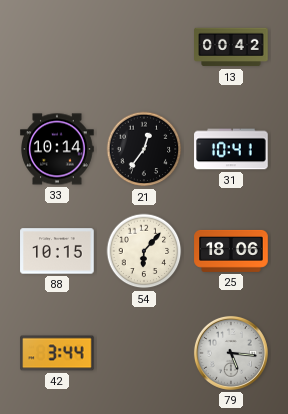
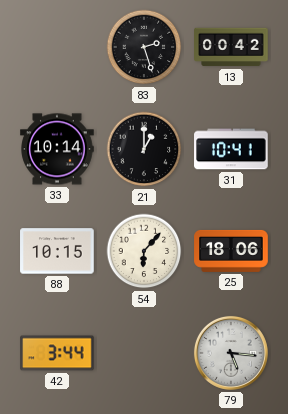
83: none -> 2:27 (144, 47)
21: 12:36 -> 1:00 (144, 149)
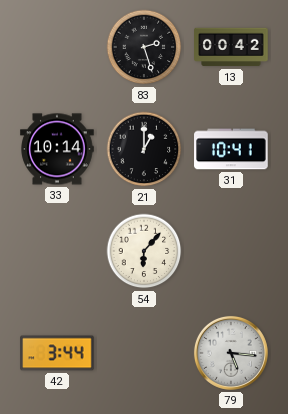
88: 10:15 -> none (57, 251)
25: 18:06 -> none (231, 251)
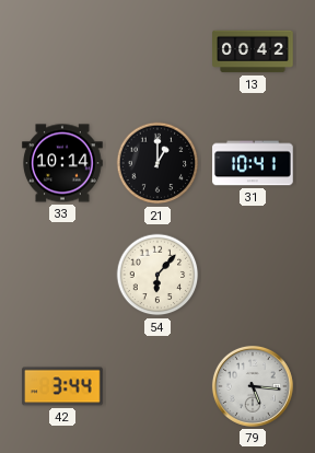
83: 2:27 -> none (144, 47)
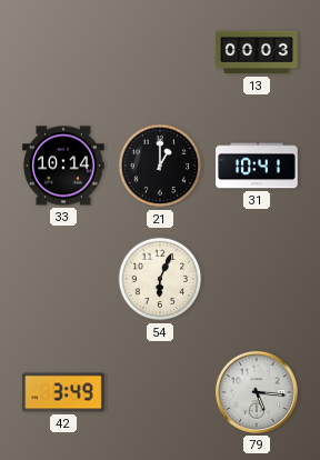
13: 00:42 -> 00:03 (257, 52)
54: 6:07 -> 6:04 (160, 279)
42: 3:44 -> 3:49 (63, 392)
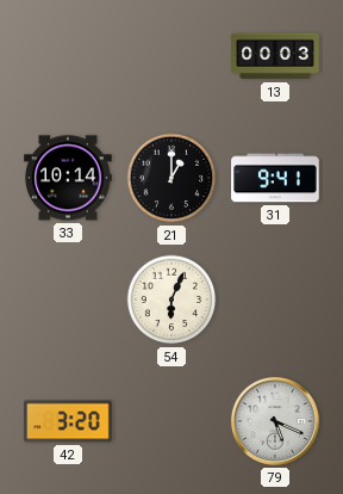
31: 10:41 -> 9:41 (275, 178)
42: 3:49 -> 3:20 (68, 421)
79: 5:16 -> 5:19 (275, 421)
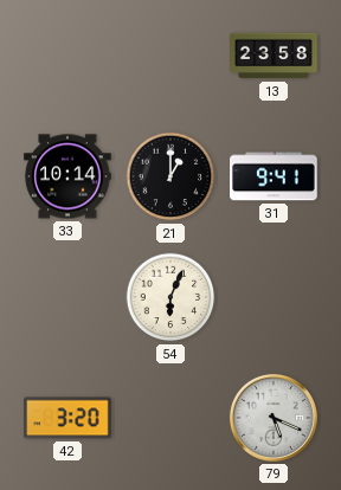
13: 00:03 -> 23:58 (274, 56)
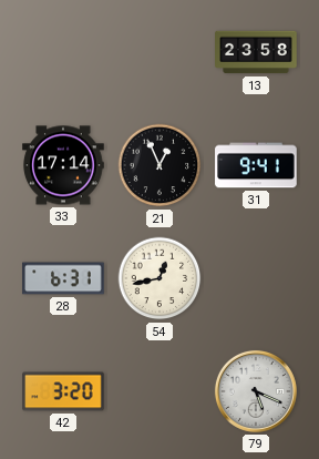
33: 10:14 -> 17:14 (63, 165)
21: 1:00 -> 12:56 (159, 165)
28: none -> 6:31 (63, 278)
54: 6:04 -> 12:43 (159, 278)
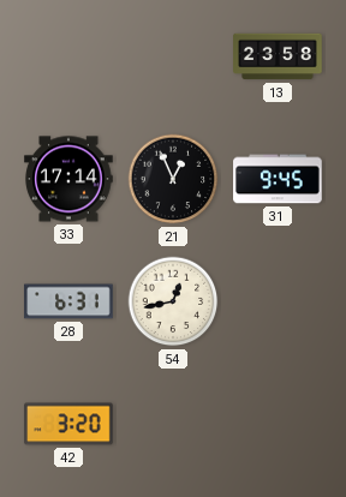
31: 9:41 -> 9:45 (278, 179)
79: 5:19 -> none (256, 391)
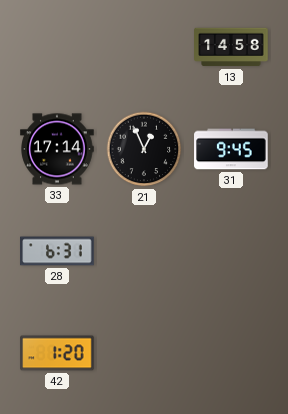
13: 23:58 -> 14:58 (231, 47)
54: 12:43 -> none (173, 301)
42: 3:20 -> 1:20 (57, 353)
